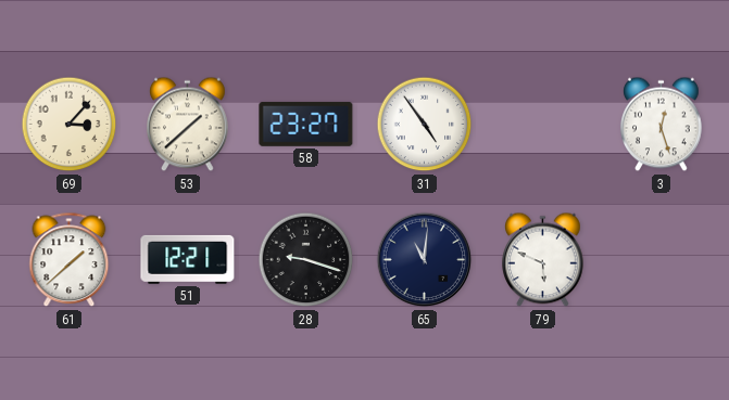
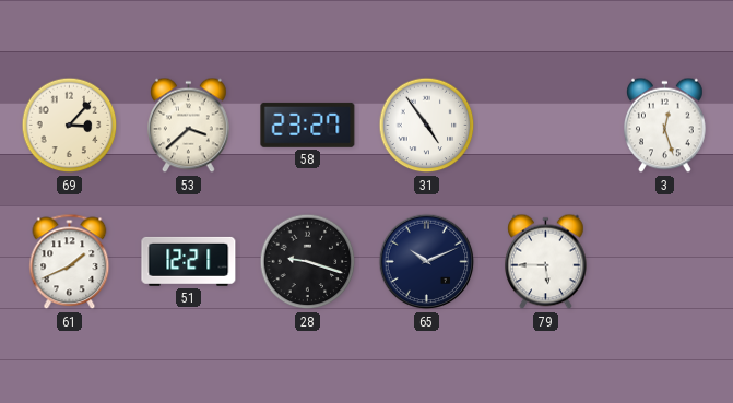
53: 1:38 -> 3:38 (189, 126)
61: 1:38 -> 1:41 (70, 262)
65: 11:01 -> 10:11 (427, 262)
79: 5:49 -> 5:45 (546, 262)
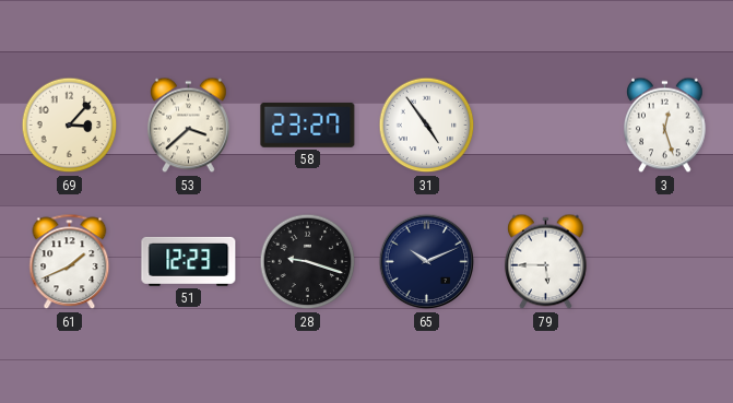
51: 12:21 -> 12:23 (189, 261)
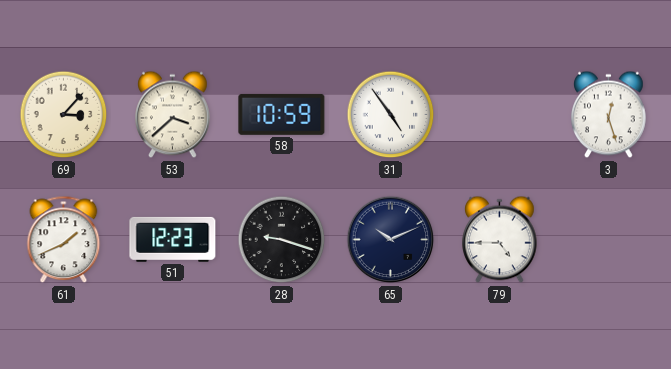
58: 23:27 -> 10:59 (282, 114)
79: 5:45 -> 4:45 (500, 240)
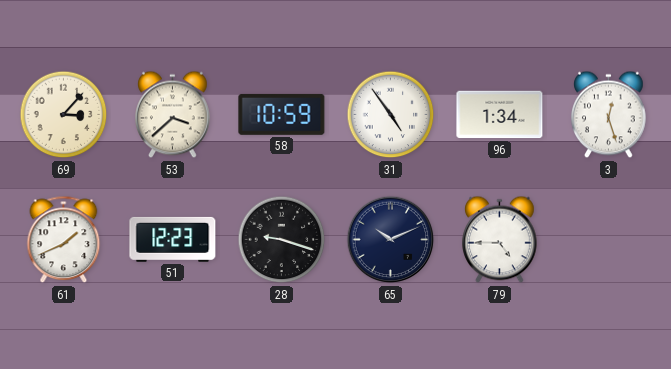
96: none -> 1:34 (500, 115)
